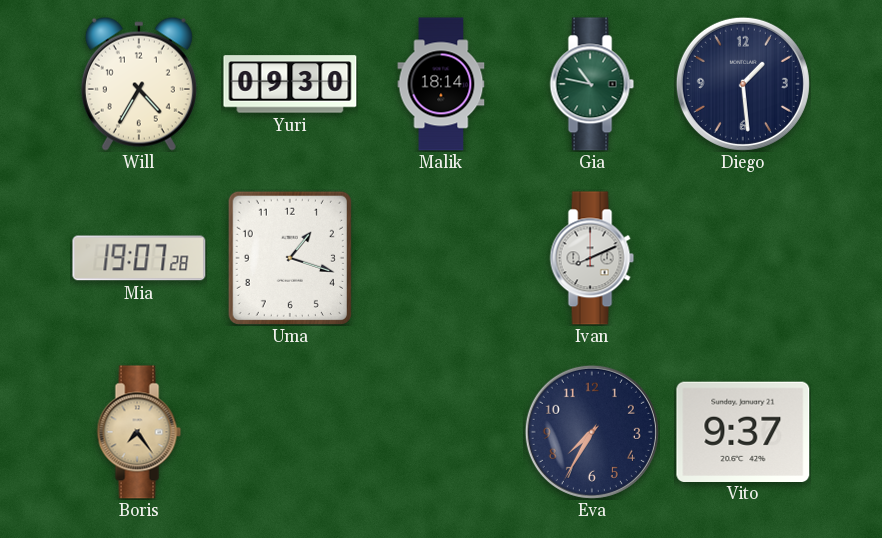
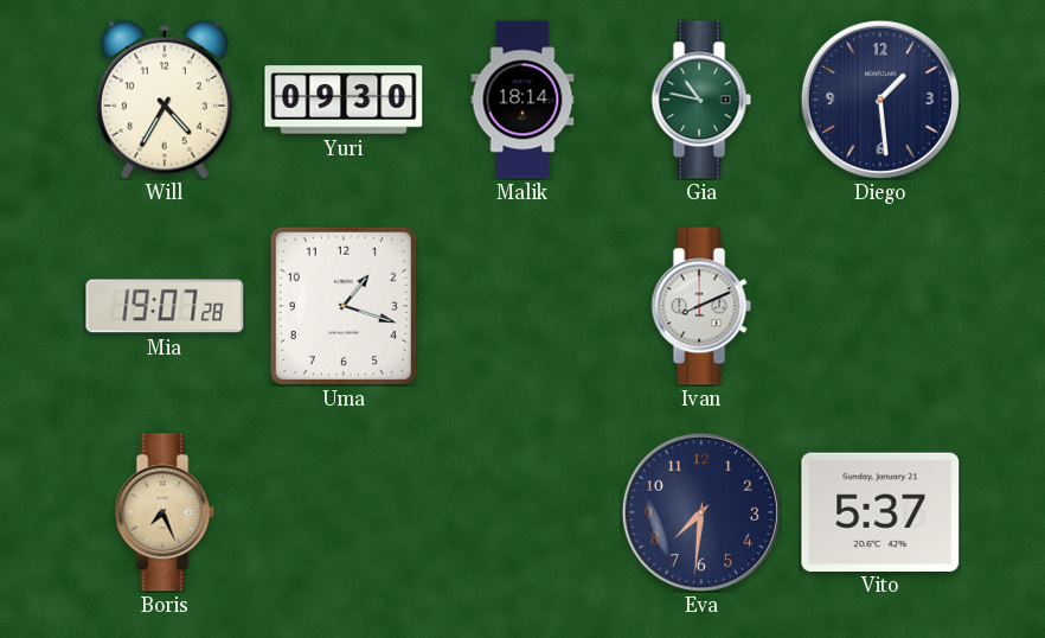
Boris: 7:24 -> 7:26 (165, 512)
Eva: 7:35 -> 7:31 (701, 512)
Vito: 9:37 -> 5:37 (880, 511)
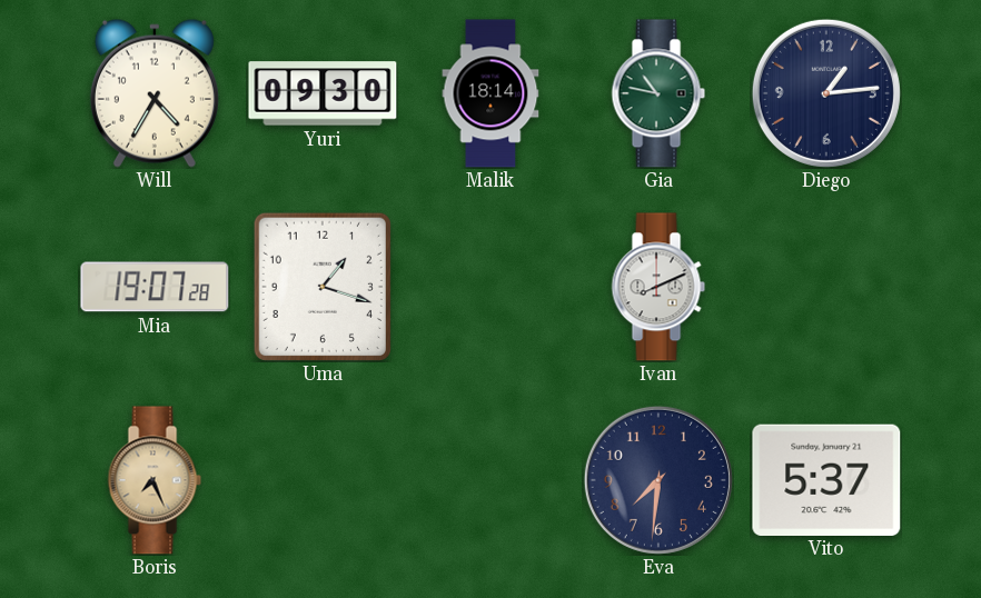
Diego: 1:29 -> 1:14 (826, 93)
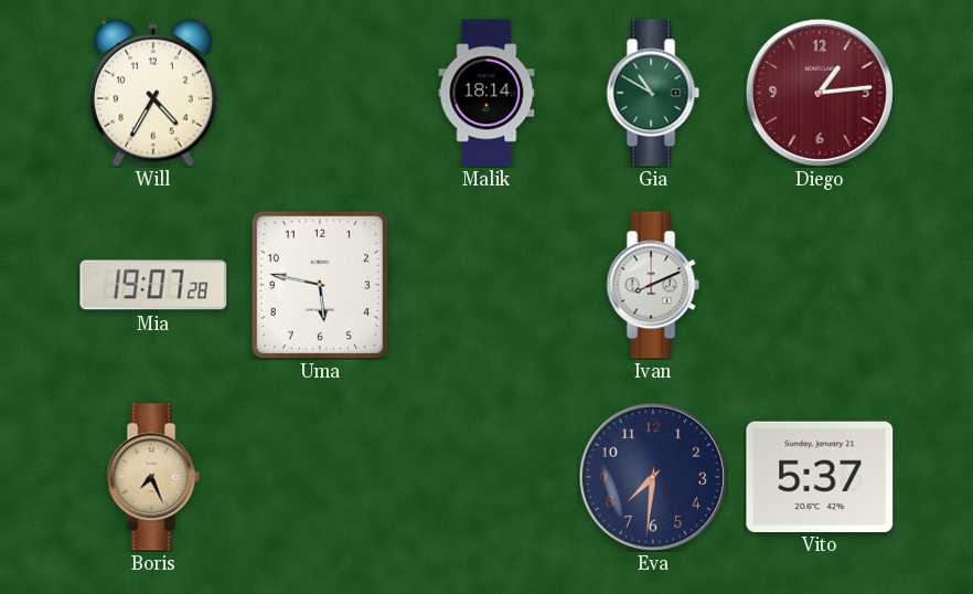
Yuri: 09:30 -> none (323, 93)
Gia: 10:47 -> 10:50 (653, 93)
Diego dial: navy -> burgundy (820, 93)
Uma: 1:18 -> 5:47 (320, 285)
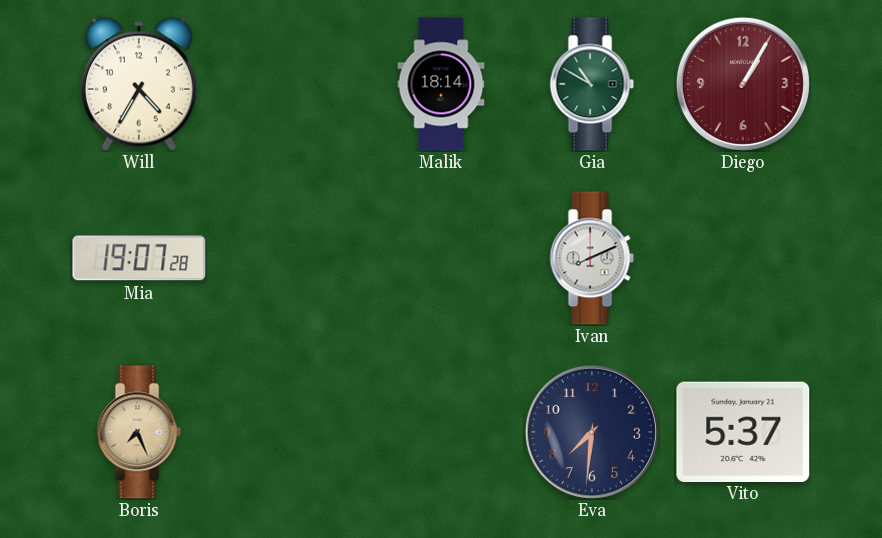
Diego: 1:14 -> 1:05 (743, 84)
Uma: 5:47 -> none (320, 285)
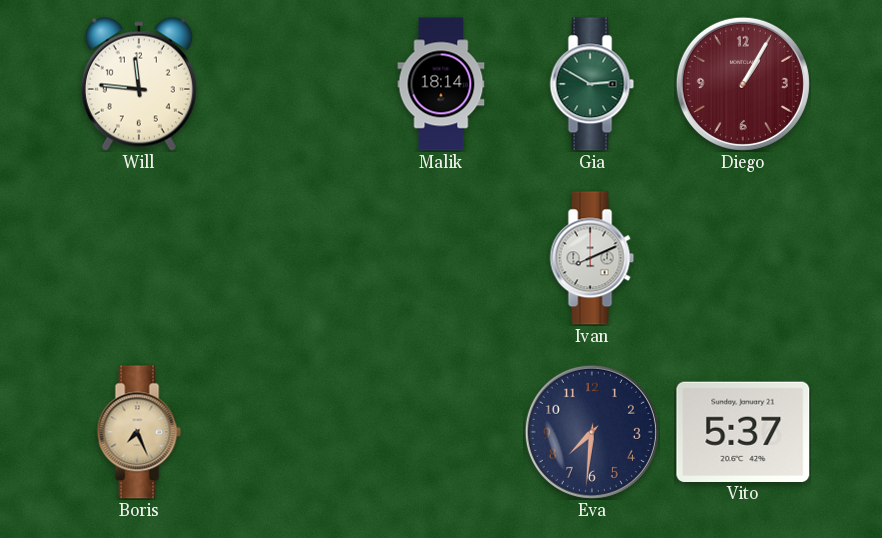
Will: 4:35 -> 11:46 (139, 84)
Gia: 10:50 -> 2:50 (592, 84)
Mia: 19:07 -> none (139, 258)
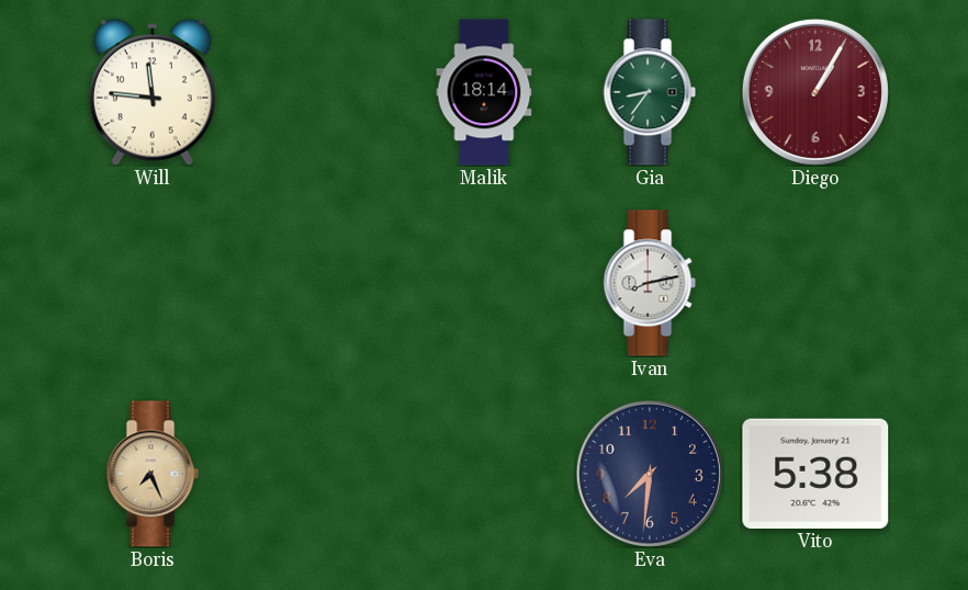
Gia: 2:50 -> 8:36 (650, 92)
Ivan: 8:11 -> 8:13 (650, 283)
Vito: 5:37 -> 5:38 (815, 473)
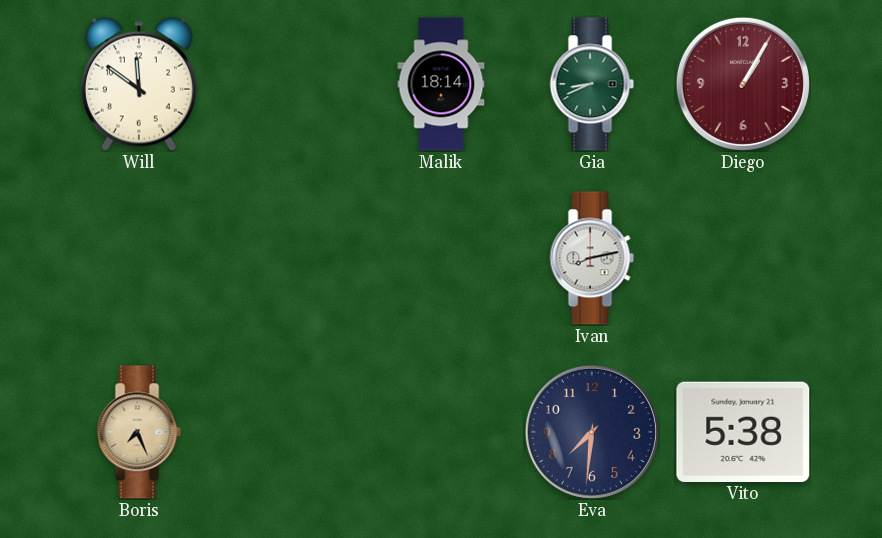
Will: 11:46 -> 11:51 (139, 84)
Gia: 8:36 -> 8:41 (592, 84)
